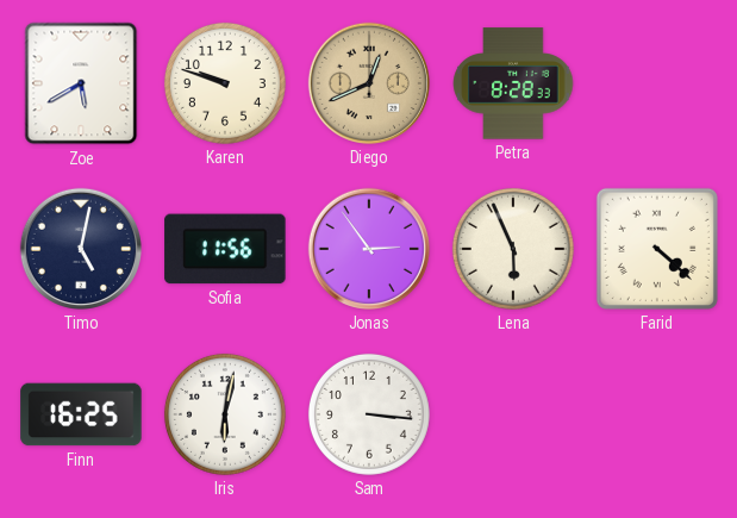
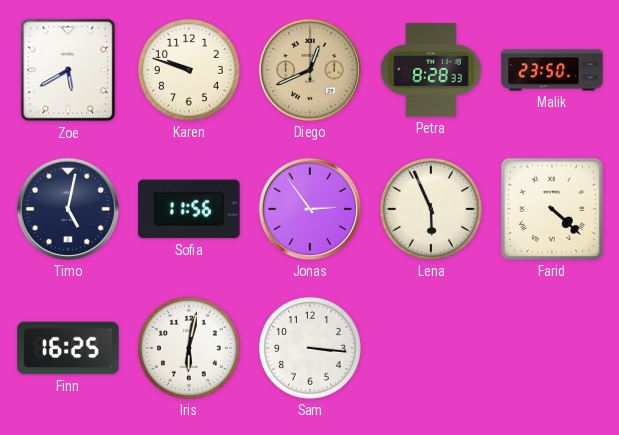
Malik: none -> 23:50 (552, 70)
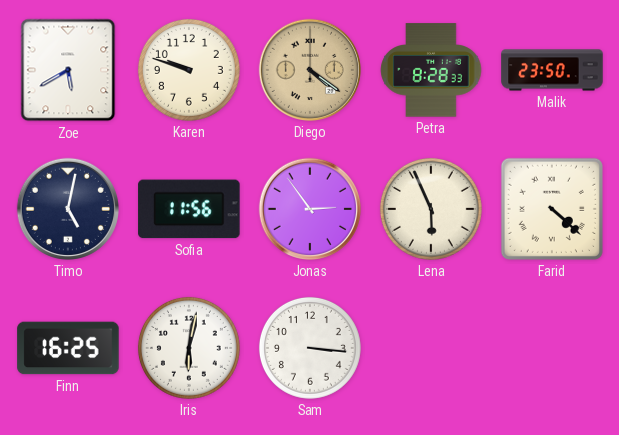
Diego: 12:41 -> 4:21 (310, 70)
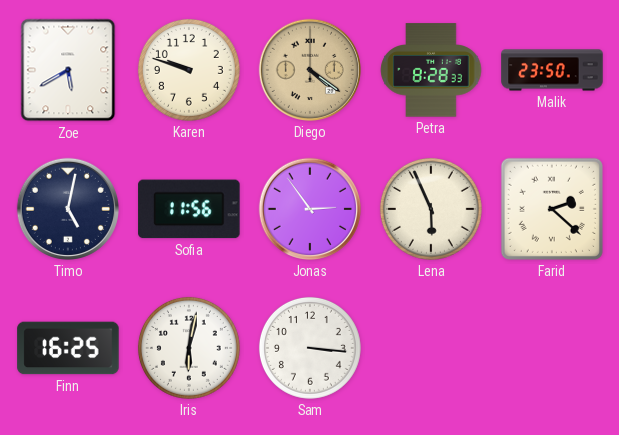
Farid: 4:22 -> 2:22 (552, 209)
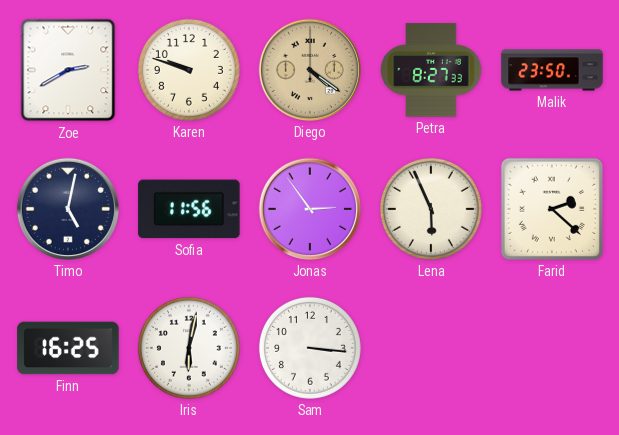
Zoe: 5:40 -> 2:40 (68, 70)
Petra: 8:28 -> 8:27 (431, 70)
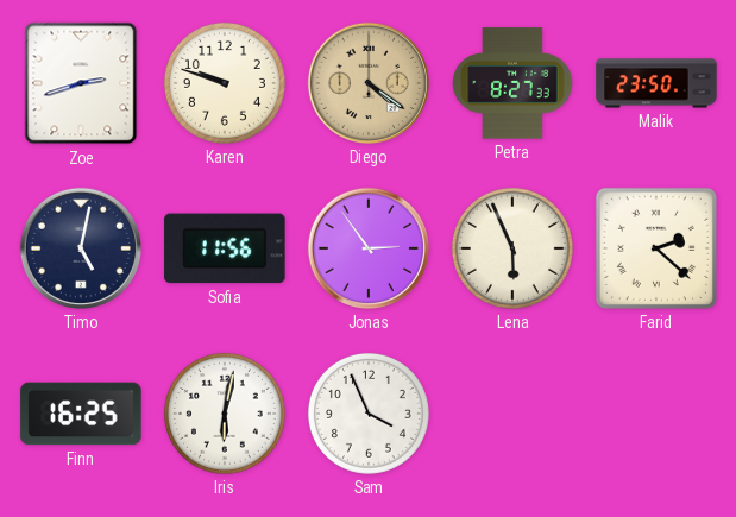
Zoe: 2:40 -> 2:42 (81, 83)
Sam: 3:16 -> 3:56 (369, 414)
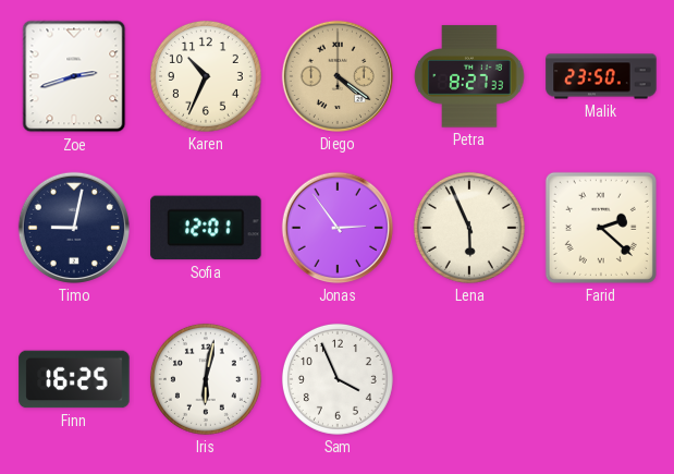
Karen: 9:48 -> 10:34 (206, 76)
Timo: 5:02 -> 9:02 (74, 228)
Sofia: 11:56 -> 12:01 (206, 228)
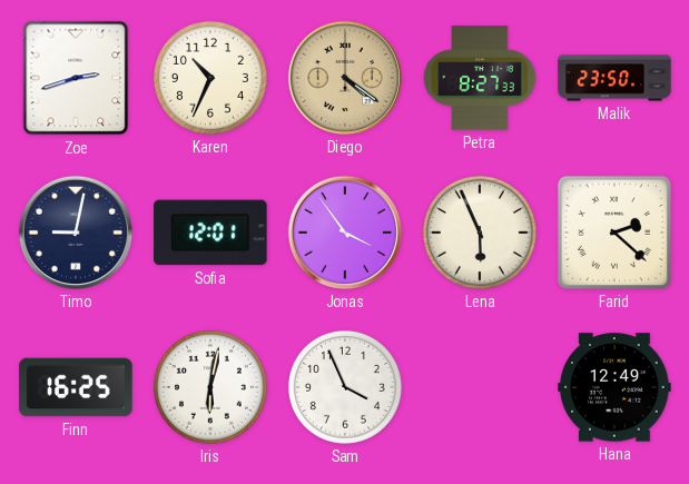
Jonas: 2:54 -> 3:54 (345, 233)
Hana: none -> 12:49 (614, 387)
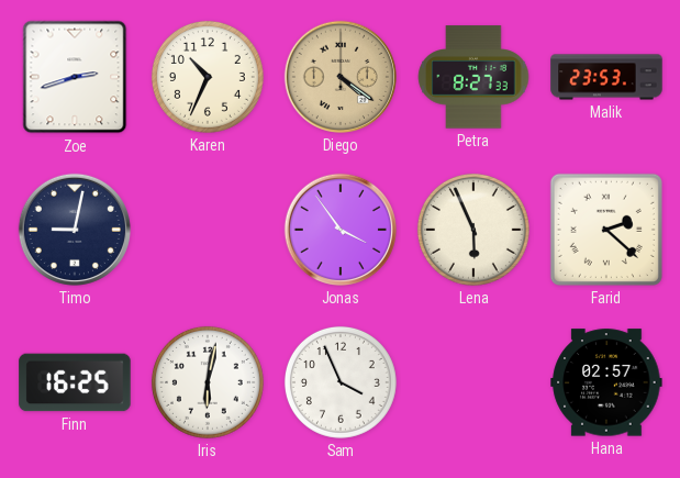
Malik: 23:50 -> 23:53 (606, 77)
Sofia: 12:01 -> none (210, 233)
Hana: 12:49 -> 02:57 (606, 382)
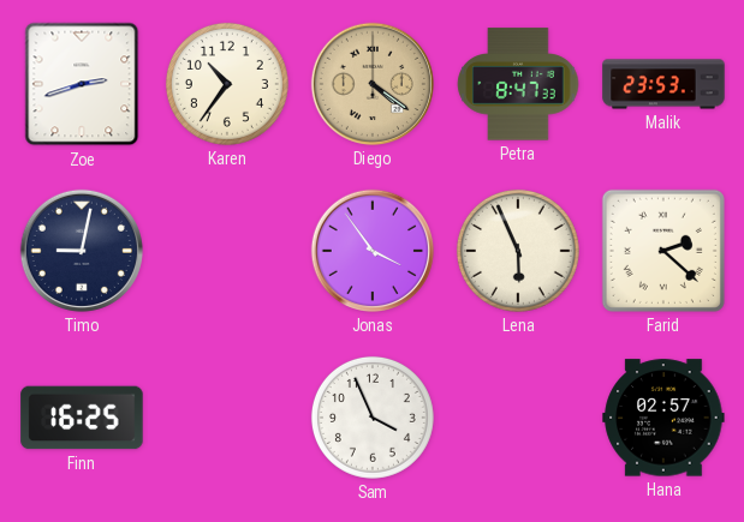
Karen: 10:34 -> 10:36 (227, 84)
Petra: 8:27 -> 8:47 (518, 84)
Iris: 6:02 -> none (208, 382)
